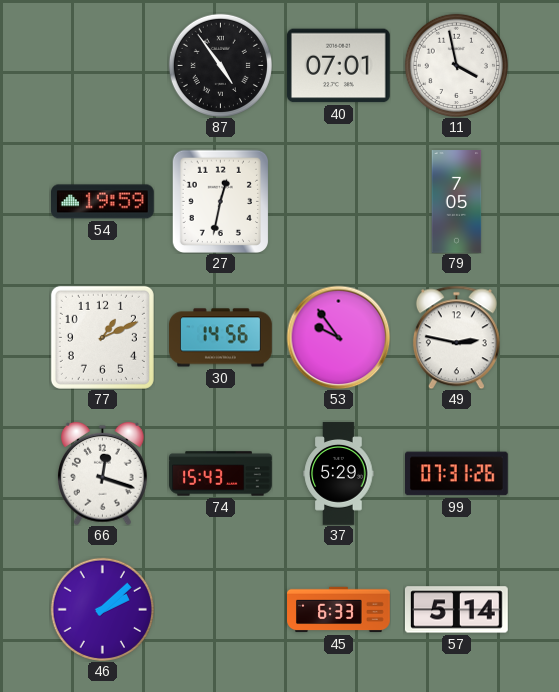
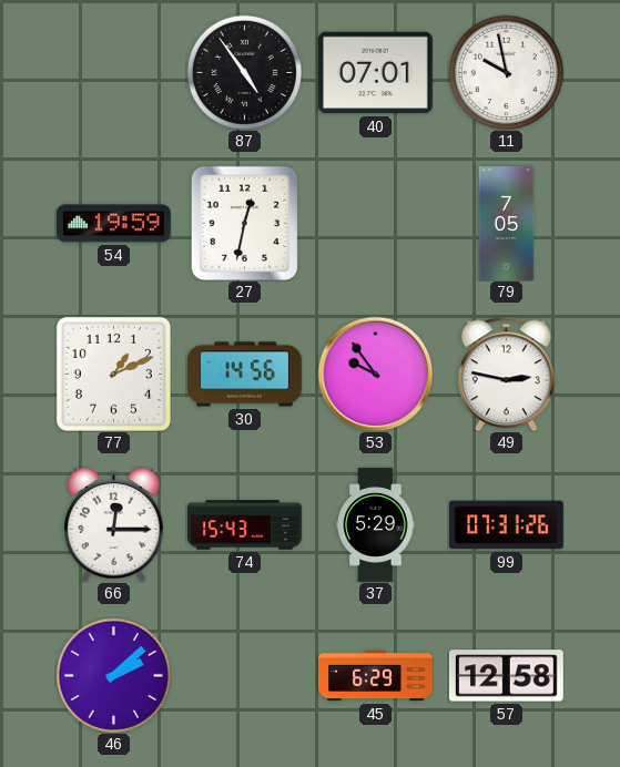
11: 3:58 -> 9:58 (506, 72)
66: 12:18 -> 12:15 (114, 524)
45: 6:33 -> 6:29 (376, 676)
57: 5:14 -> 12:58 (506, 676)
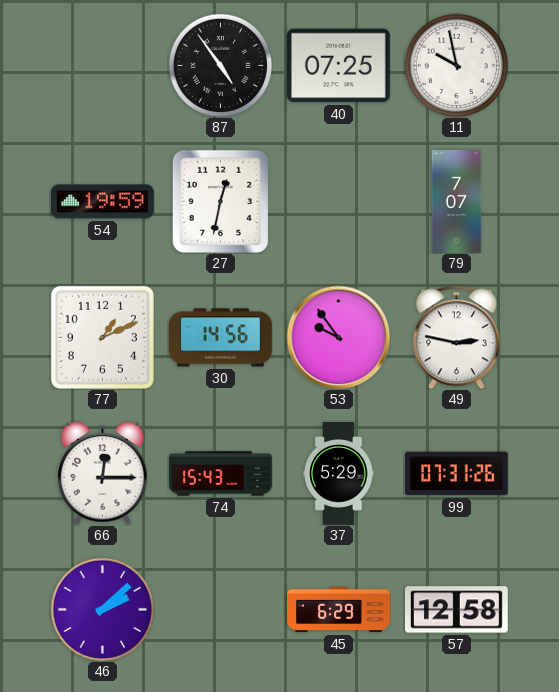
40: 07:01 -> 07:25 (338, 66)
79: 7:05 -> 7:07 (457, 202)
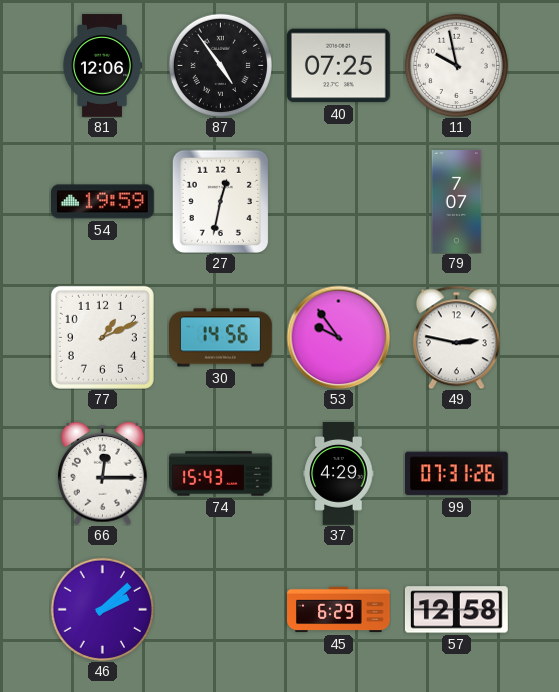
81: none -> 12:06 (101, 66)
37: 5:29 -> 4:29 (339, 474)
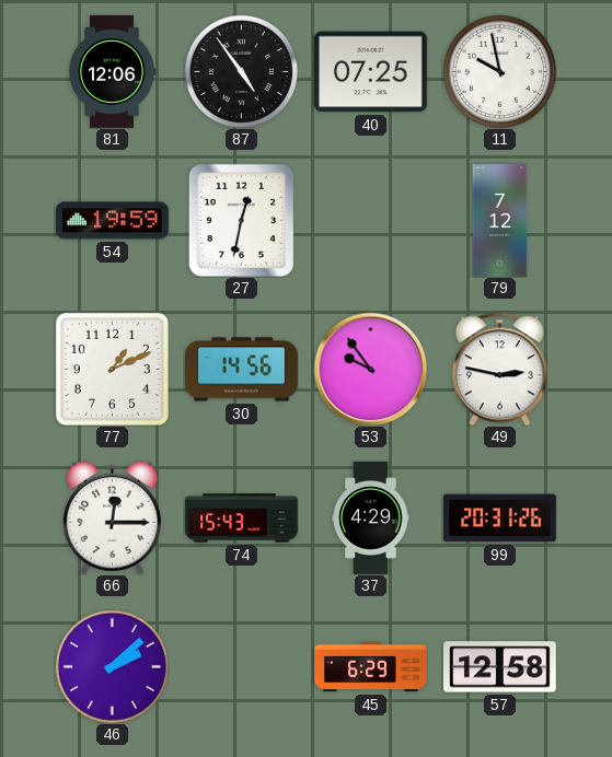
79: 7:07 -> 7:12 (500, 221)
99: 07:31 -> 20:31 (500, 519)
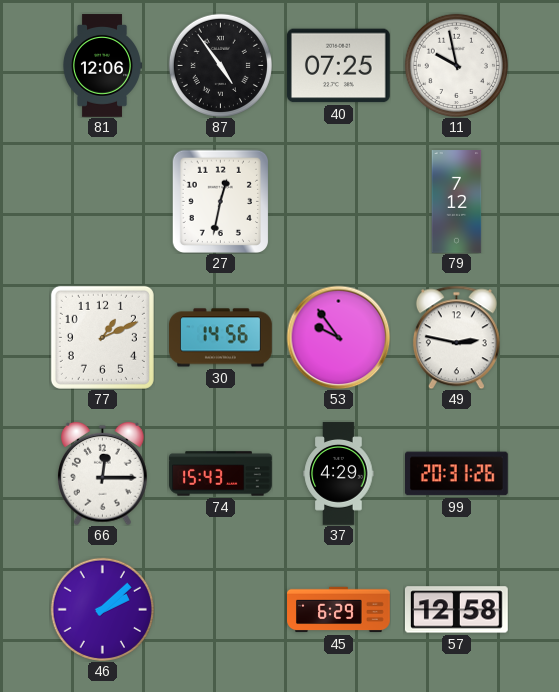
54: 19:59 -> none (113, 221)
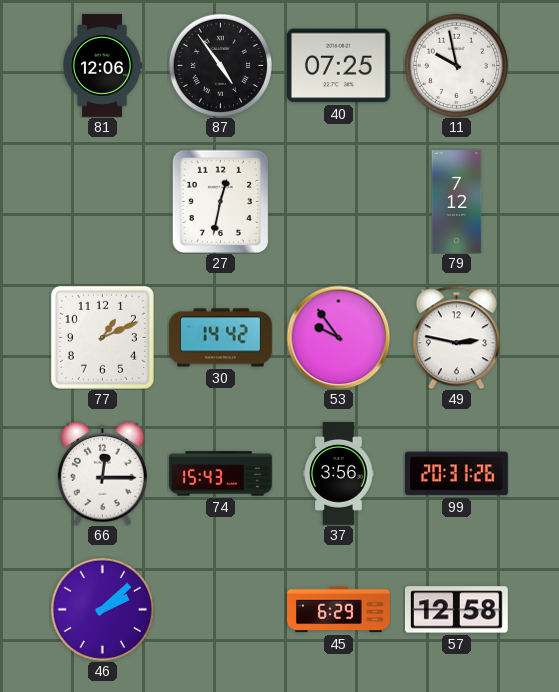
30: 14:56 -> 14:42 (221, 338)
37: 4:29 -> 3:56 (339, 474)
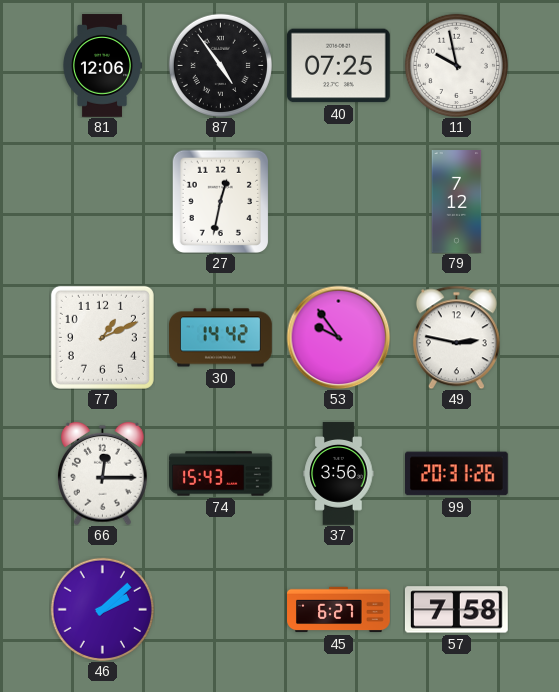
45: 6:29 -> 6:27 (339, 610)
57: 12:58 -> 7:58 (456, 610)
